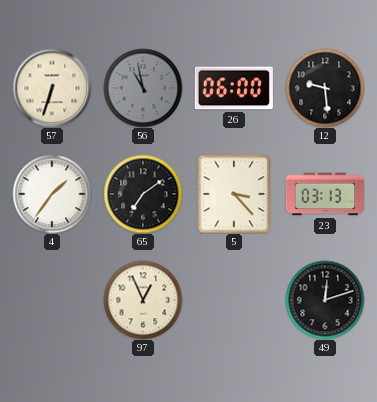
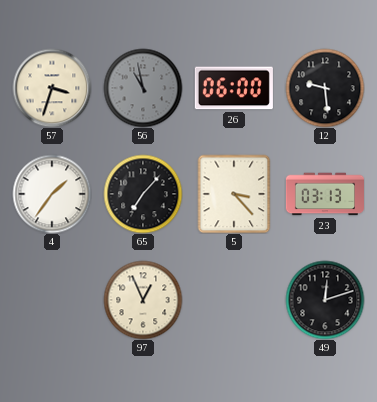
57: 6:33 -> 3:33 (52, 88)
65: 7:09 -> 7:07 (143, 194)
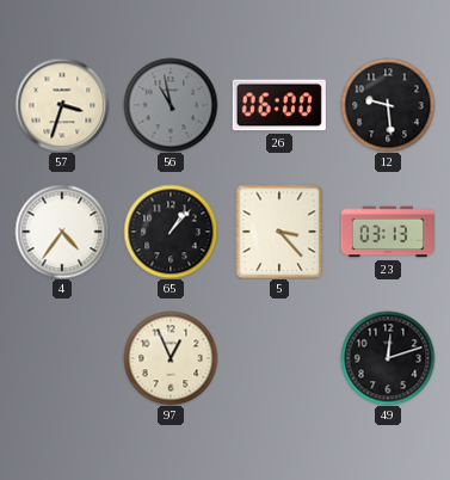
4: 1:36 -> 4:36 (62, 232)
65: 7:07 -> 1:07 (171, 232)
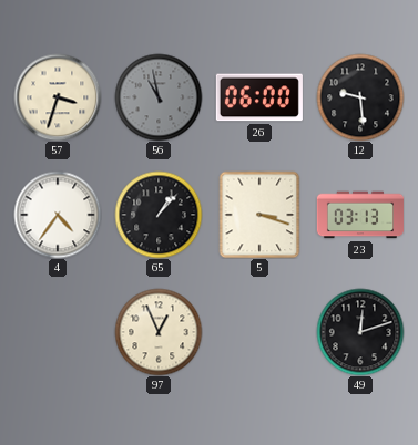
5: 3:23 -> 3:18 (259, 215)
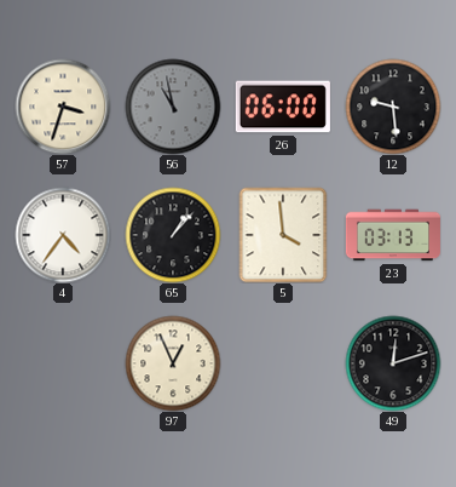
5: 3:18 -> 3:59 (283, 235)
